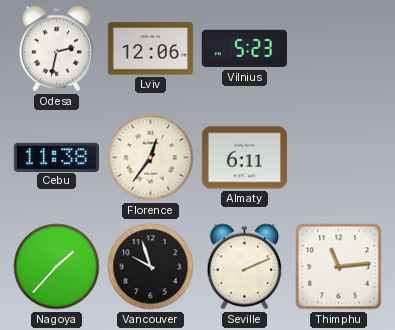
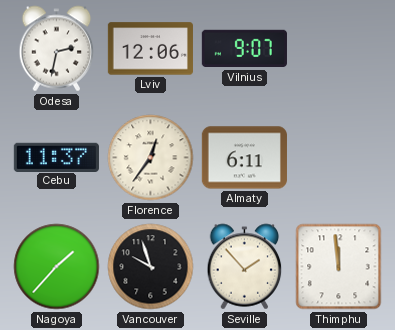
Vilnius: 5:23 -> 9:07 (244, 49)
Cebu: 11:38 -> 11:37 (56, 157)
Seville: 2:11 -> 1:53 (245, 267)
Thimphu: 11:14 -> 11:59 (339, 267)
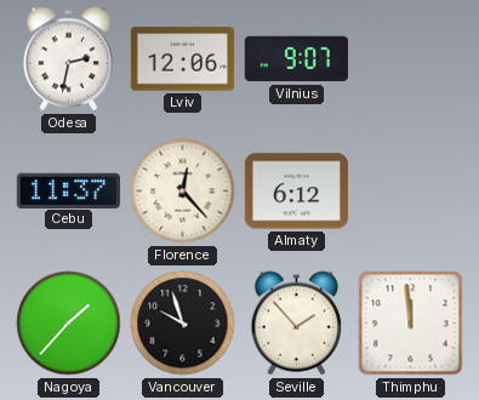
Florence: 12:36 -> 12:23 (183, 192)
Almaty: 6:11 -> 6:12 (296, 192)
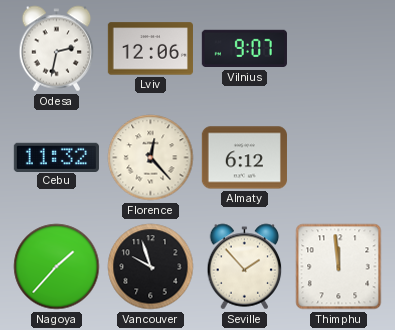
Cebu: 11:37 -> 11:32 (56, 157)
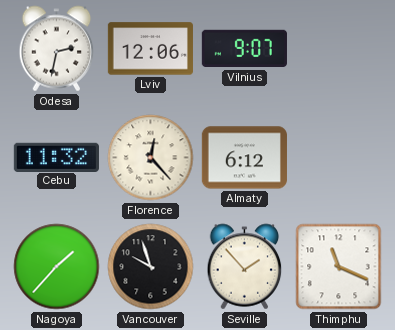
Thimphu: 11:59 -> 11:19 (339, 267)
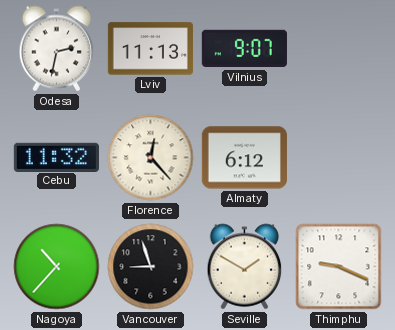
Lviv: 12:06 -> 11:13 (150, 49)
Nagoya: 1:37 -> 10:37 (57, 267)
Vancouver: 9:57 -> 8:57 (151, 267)
Seville: 1:53 -> 1:50 (245, 267)
Thimphu: 11:19 -> 9:19 (339, 267)
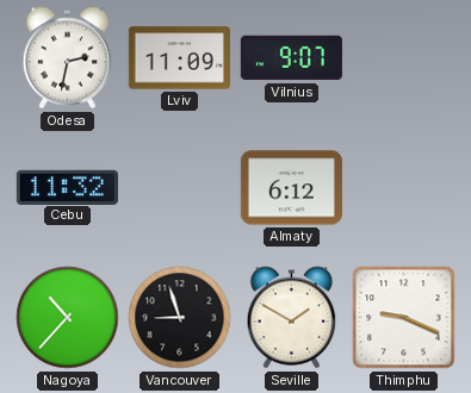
Lviv: 11:13 -> 11:09 (179, 58)
Florence: 12:23 -> none (151, 158)
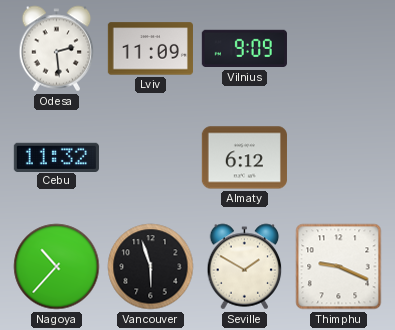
Odesa: 2:32 -> 2:29 (57, 49)
Vilnius: 9:07 -> 9:09 (244, 49)
Vancouver: 8:57 -> 5:57 (151, 267)
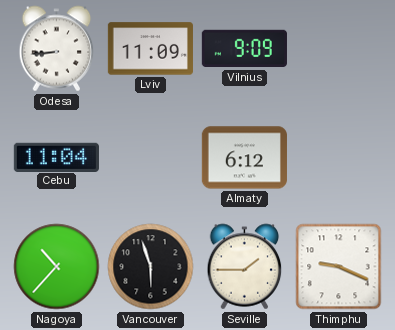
Odesa: 2:29 -> 8:44 (57, 49)
Cebu: 11:32 -> 11:04 (56, 157)
Seville: 1:50 -> 1:45 (245, 267)
